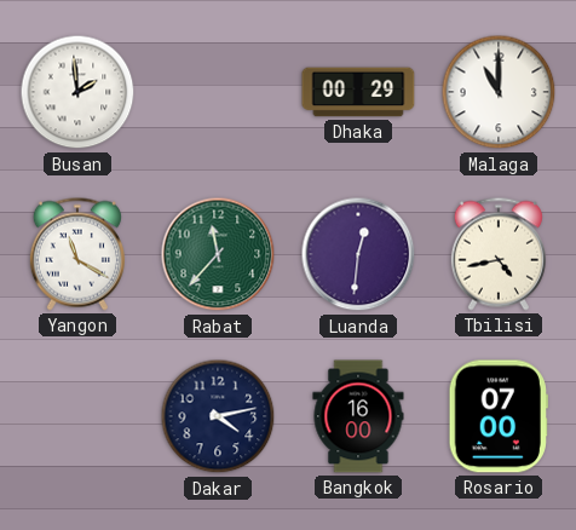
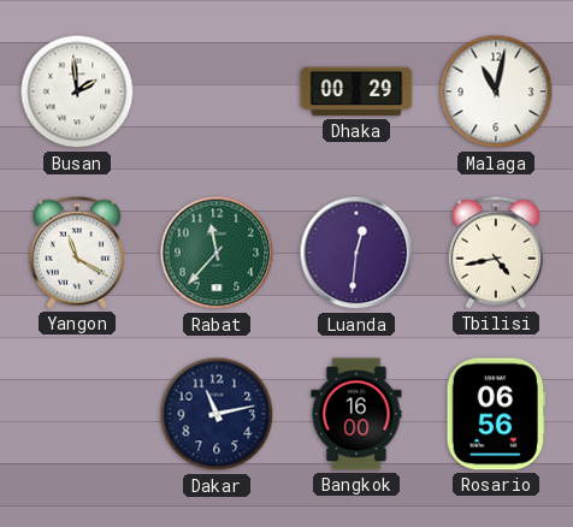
Malaga: 11:00 -> 11:02 (496, 91)
Dakar: 4:13 -> 11:13 (217, 414)
Rosario: 07:00 -> 06:56 (496, 414)
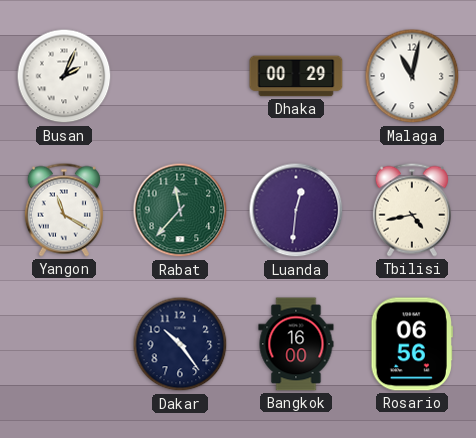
Busan: 1:59 -> 2:04 (64, 76)
Dakar: 11:13 -> 10:24 (180, 344)
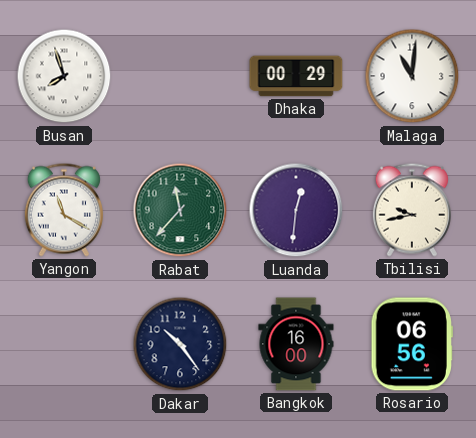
Busan: 2:04 -> 7:57 (64, 76)
Malaga: 11:02 -> 11:01 (412, 76)
Tbilisi: 4:43 -> 9:43 (412, 210)
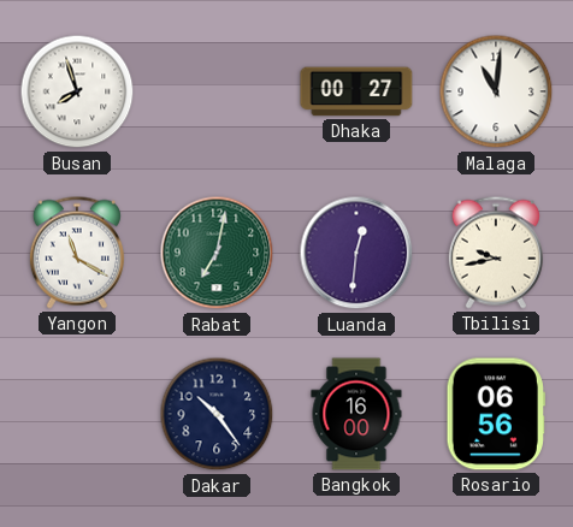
Dhaka: 00:29 -> 00:27 (356, 91)
Rabat: 11:37 -> 7:02 (217, 253)
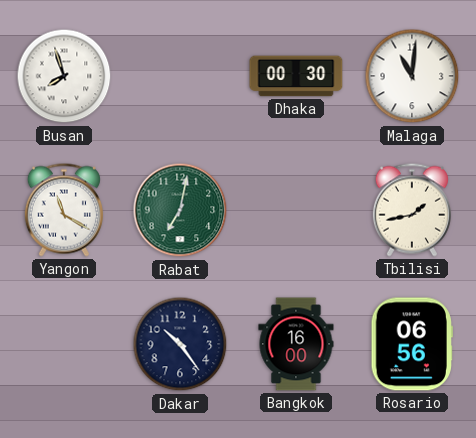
Dhaka: 00:27 -> 00:30 (296, 76)
Luanda: 12:31 -> none (356, 253)
Tbilisi: 9:43 -> 1:43 (412, 210)
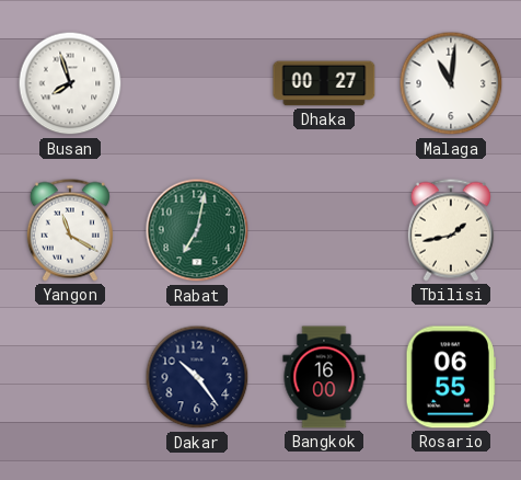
Dhaka: 00:30 -> 00:27 (324, 83)
Rosario: 06:56 -> 06:55 (451, 377)
